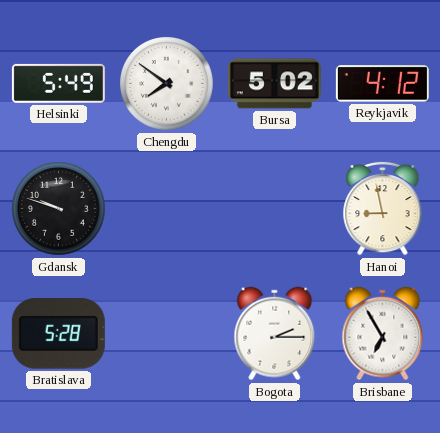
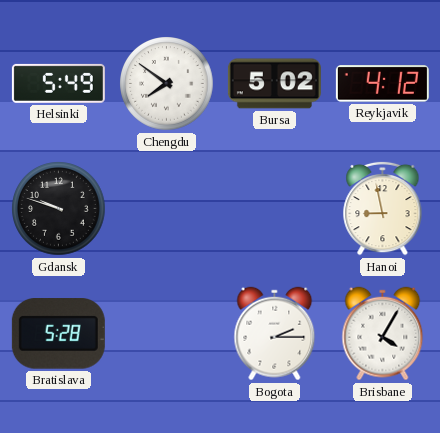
Brisbane: 6:55 -> 4:05 (383, 334)
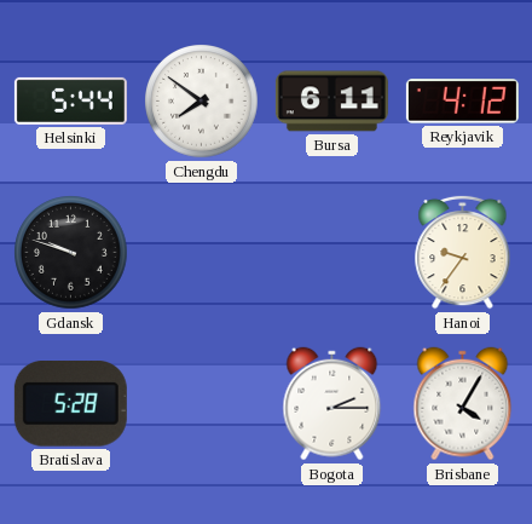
Helsinki: 5:49 -> 5:44 (70, 100)
Bursa: 5:02 -> 6:11 (331, 102)
Hanoi: 8:58 -> 9:36 (463, 252)
